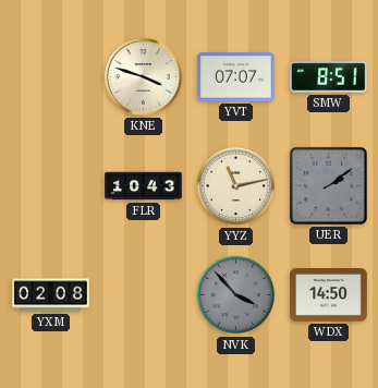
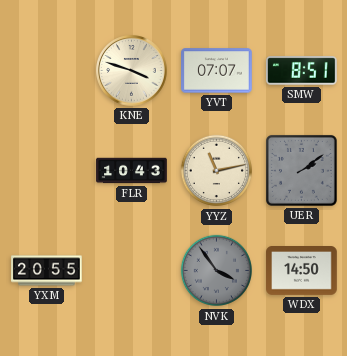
YXM: 02:08 -> 20:55 (47, 271)
NVK: 3:53 -> 3:54 (217, 271)
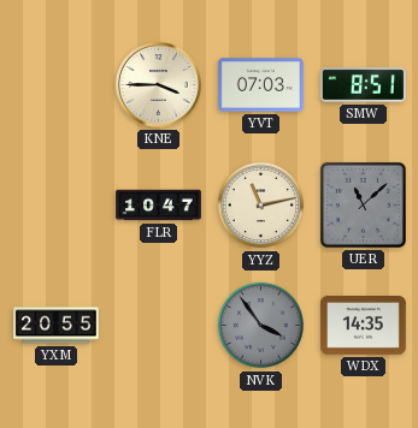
KNE: 3:48 -> 3:45 (159, 85)
YVT: 07:07 -> 07:03 (261, 85)
FLR: 10:43 -> 10:47 (159, 206)
UER: 2:09 -> 11:08 (363, 204)
WDX: 14:50 -> 14:35 (364, 326)
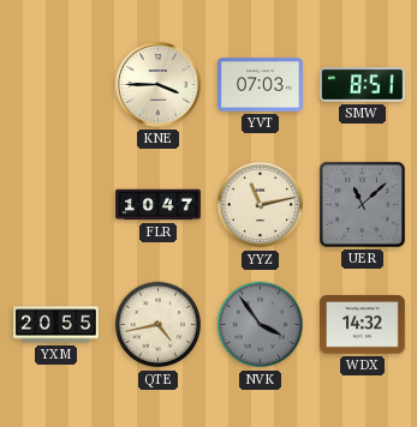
QTE: none -> 4:43 (159, 325)
WDX: 14:35 -> 14:32 (363, 325)
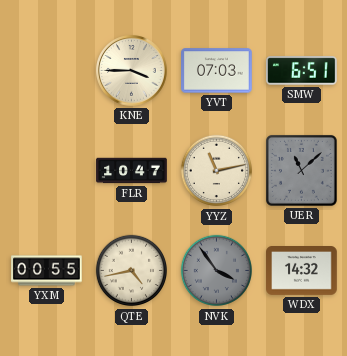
SMW: 8:51 -> 6:51 (302, 71)
YXM: 20:55 -> 00:55 (47, 271)
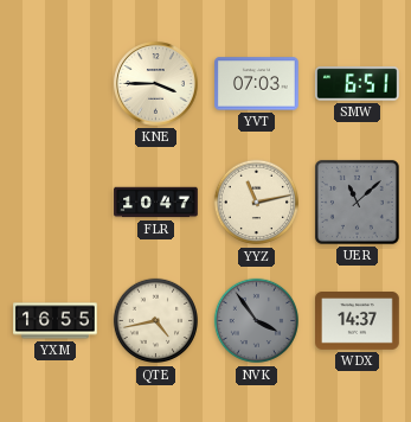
YXM: 00:55 -> 16:55 (56, 321)
WDX: 14:32 -> 14:37 (358, 321)
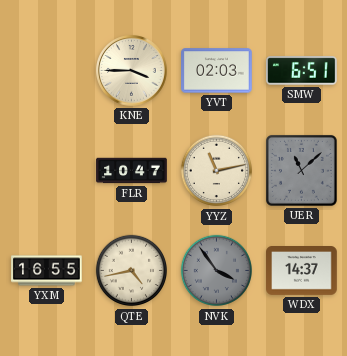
YVT: 07:03 -> 02:03 (217, 71)
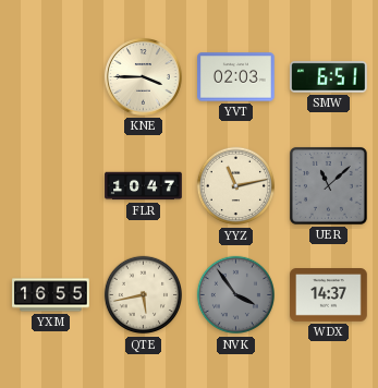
QTE: 4:43 -> 5:43 (144, 295)
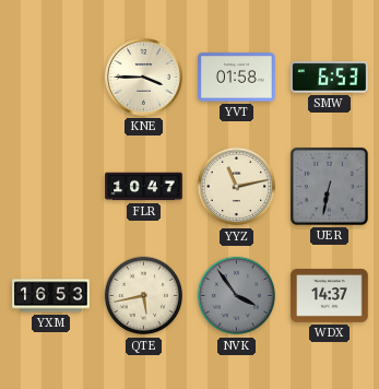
YVT: 02:03 -> 01:58 (237, 78)
SMW: 6:51 -> 6:53 (330, 78)
UER: 11:08 -> 6:32 (329, 186)
YXM: 16:55 -> 16:53 (51, 296)
